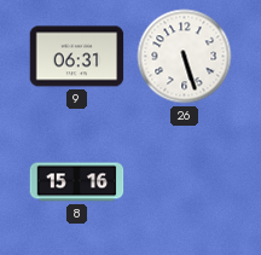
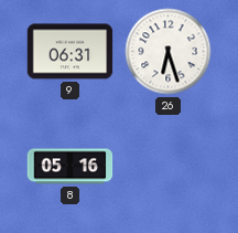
26: 5:27 -> 6:27 (169, 52)
8: 15:16 -> 05:16 (71, 167)
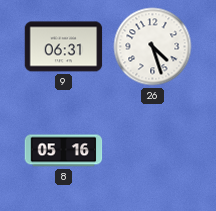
26: 6:27 -> 4:27 (153, 47)
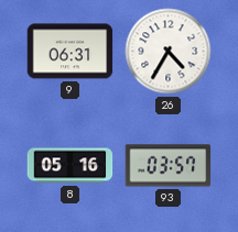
26: 4:27 -> 4:35 (169, 52)
93: none -> 03:57 (169, 166)
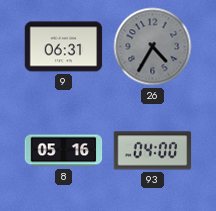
26 dial: white -> grey (153, 47)
93: 03:57 -> 04:00 (153, 151)
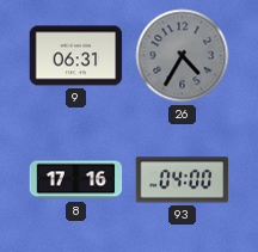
8: 05:16 -> 17:16 (76, 180)
